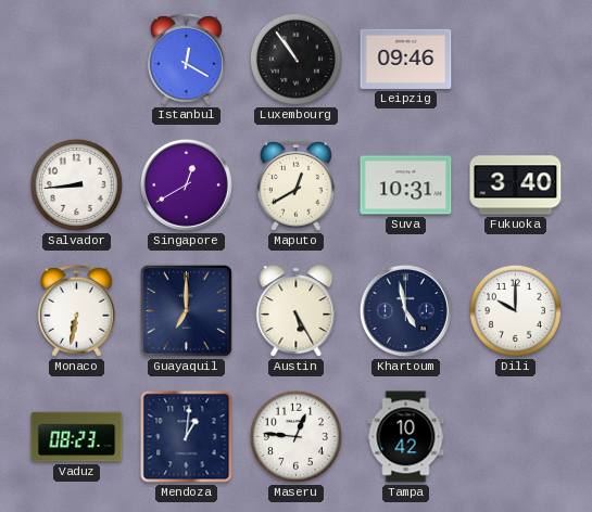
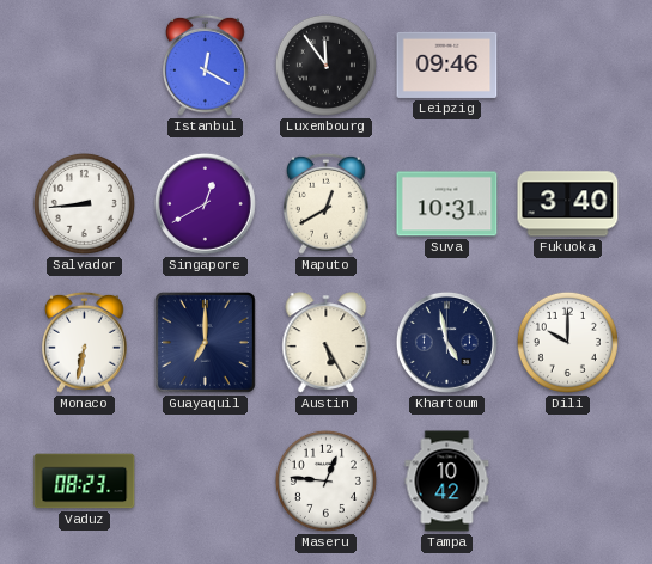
Luxembourg: 10:54 -> 11:54 (325, 65)
Mendoza: 1:01 -> none (187, 437)
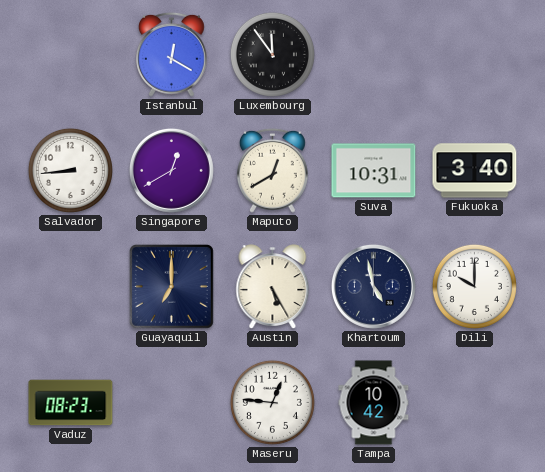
Leipzig: 09:46 -> none (447, 65)
Monaco: 6:32 -> none (84, 342)
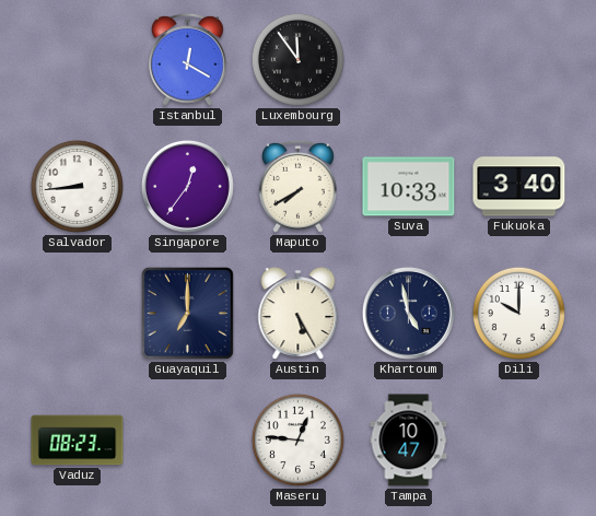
Singapore: 12:40 -> 12:36 (187, 186)
Maputo: 12:40 -> 7:40 (297, 186)
Suva: 10:31 -> 10:33 (409, 187)
Tampa: 10:42 -> 10:47 (409, 441)
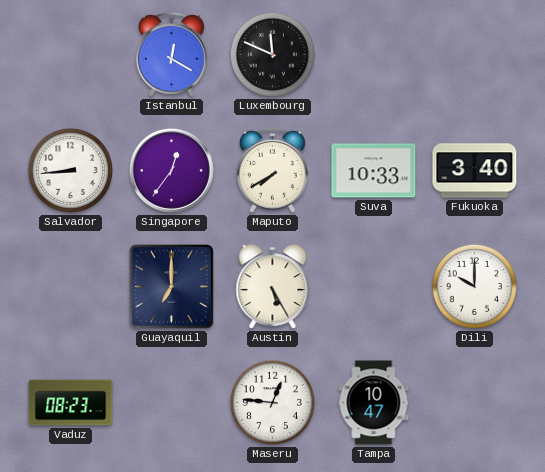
Luxembourg: 11:54 -> 11:49 (272, 54)
Khartoum: 4:58 -> none (408, 313)
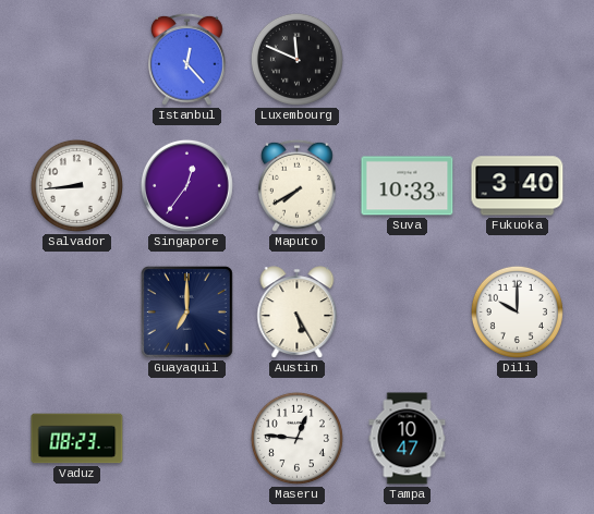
Istanbul: 12:20 -> 12:23 (186, 59)
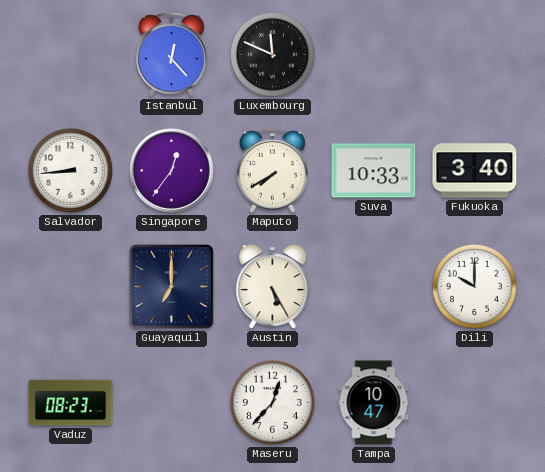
Maseru: 12:46 -> 12:37 (272, 402)
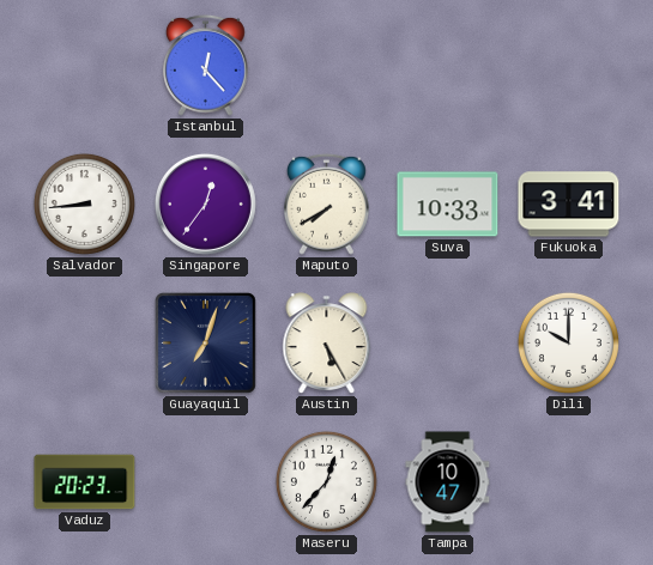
Luxembourg: 11:49 -> none (272, 54)
Fukuoka: 3:40 -> 3:41 (569, 205)
Guayaquil: 7:00 -> 7:03 (205, 342)
Vaduz: 08:23 -> 20:23 (85, 482)
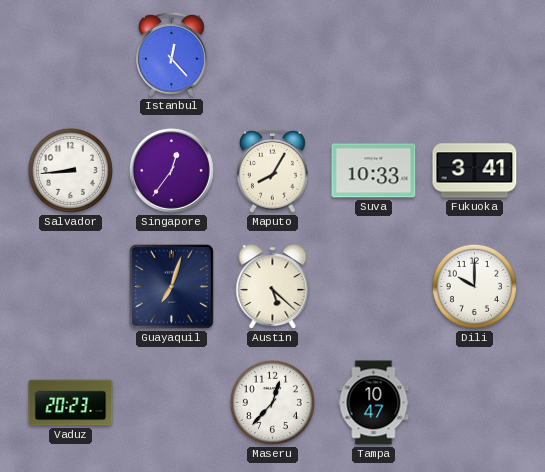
Maputo: 7:40 -> 8:05 (272, 170)
Austin: 5:25 -> 5:22 (273, 287)
